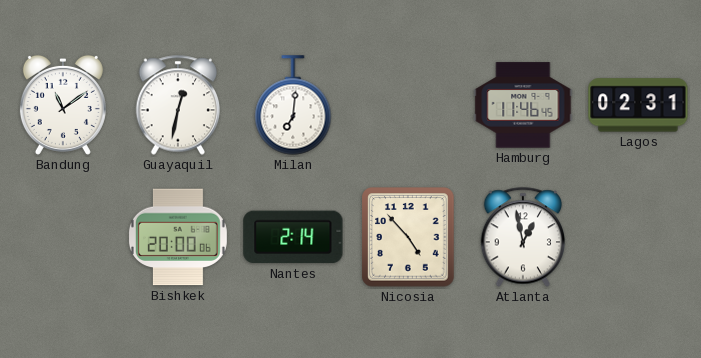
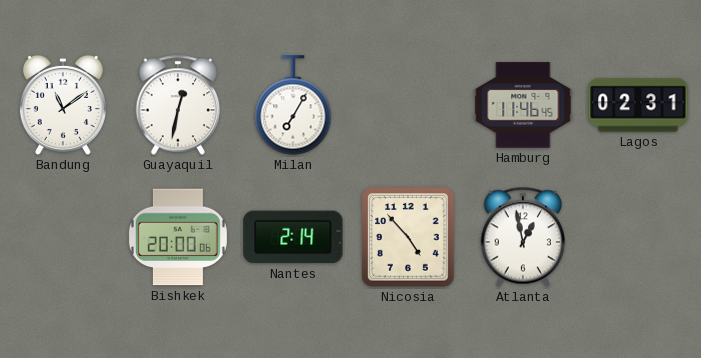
Milan: 7:01 -> 7:05 (293, 105)
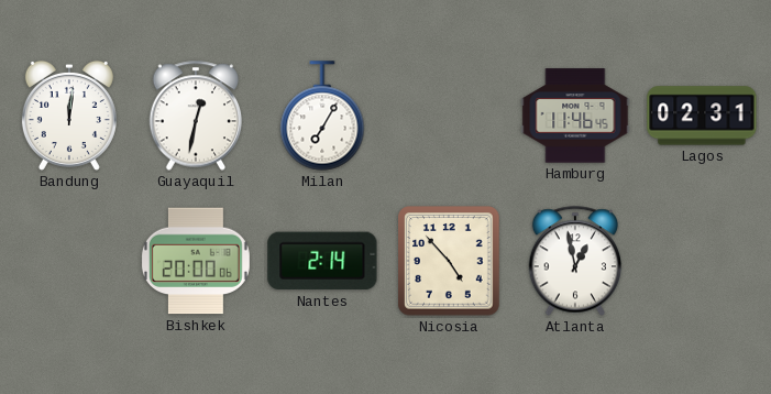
Bandung: 11:09 -> 12:01 (69, 116)
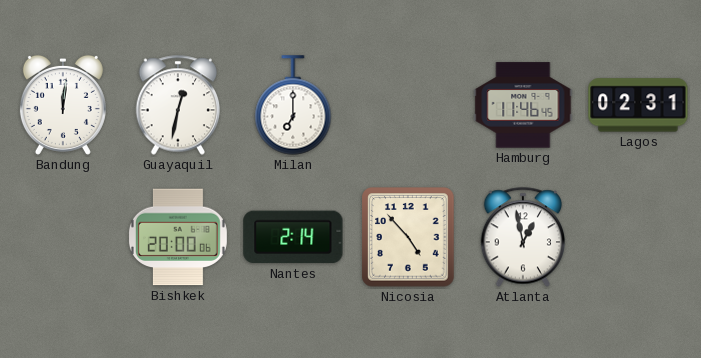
Milan: 7:05 -> 7:00 (293, 105)
